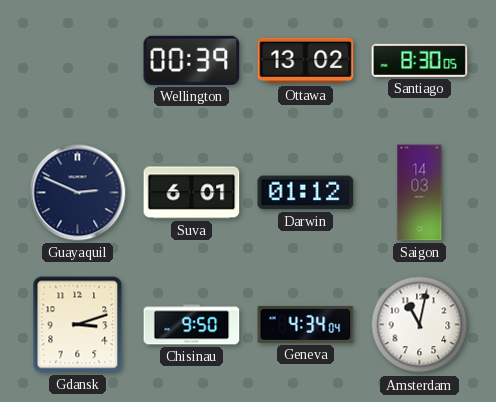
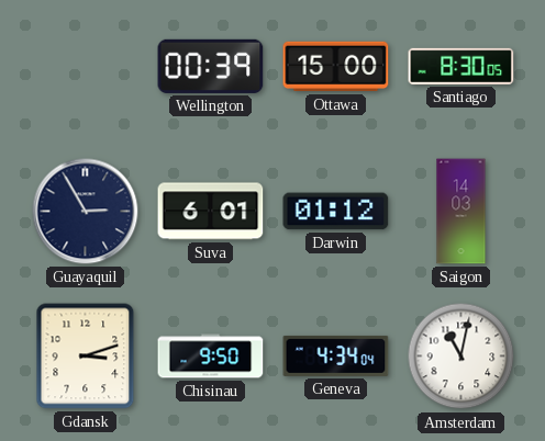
Ottawa: 13:02 -> 15:00 (336, 67)
Guayaquil: 2:49 -> 2:55 (86, 212)
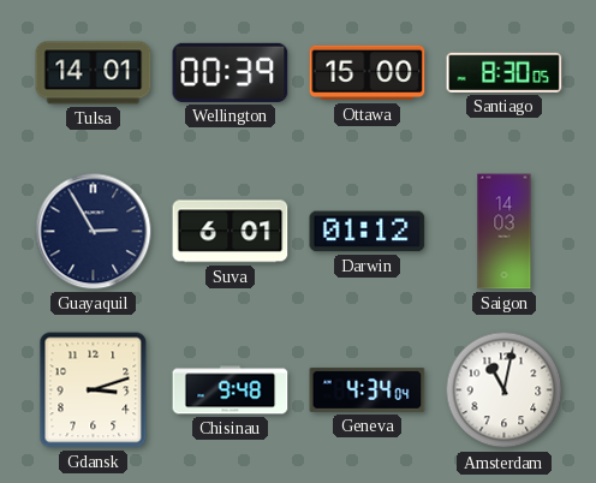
Tulsa: none -> 14:01 (94, 73)
Chisinau: 9:50 -> 9:48 (231, 390)
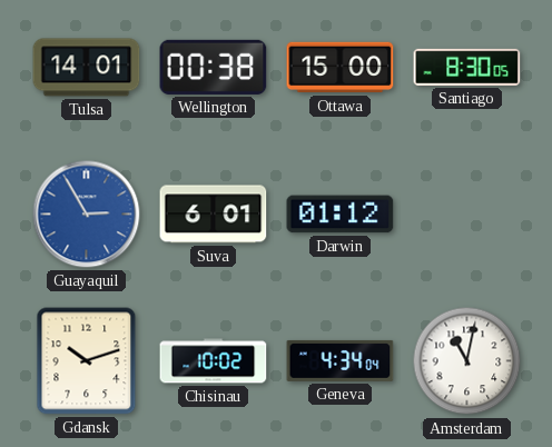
Wellington: 00:39 -> 00:38 (214, 67)
Guayaquil dial: navy -> blue (87, 215)
Saigon: 14:03 -> none (505, 232)
Gdansk: 3:12 -> 10:12 (87, 361)
Chisinau: 9:48 -> 10:02 (214, 361)
